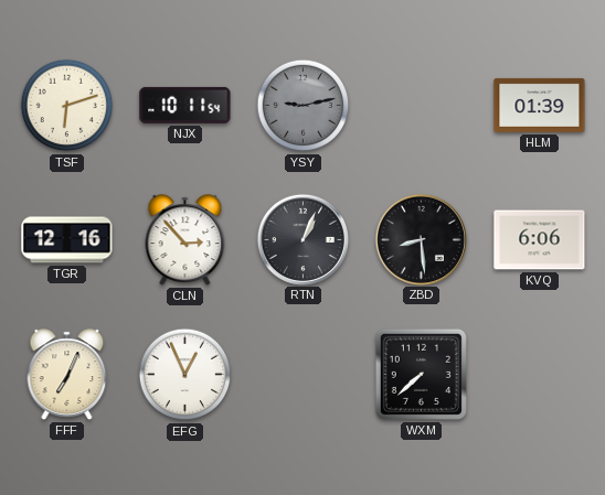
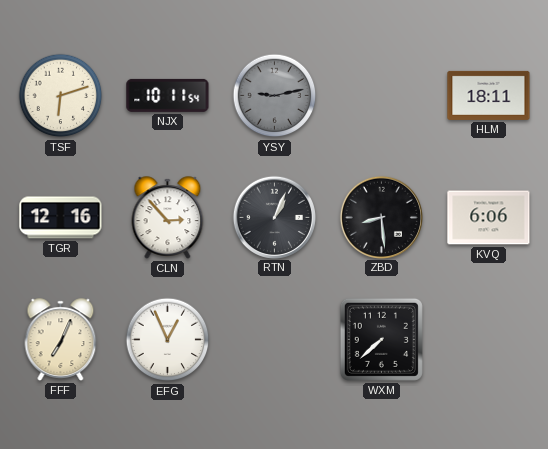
HLM: 01:39 -> 18:11 (489, 95)
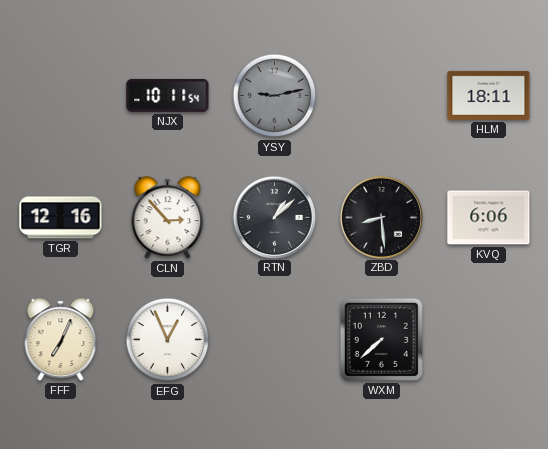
TSF: 6:12 -> none (61, 96)
RTN: 1:04 -> 1:08 (274, 217)
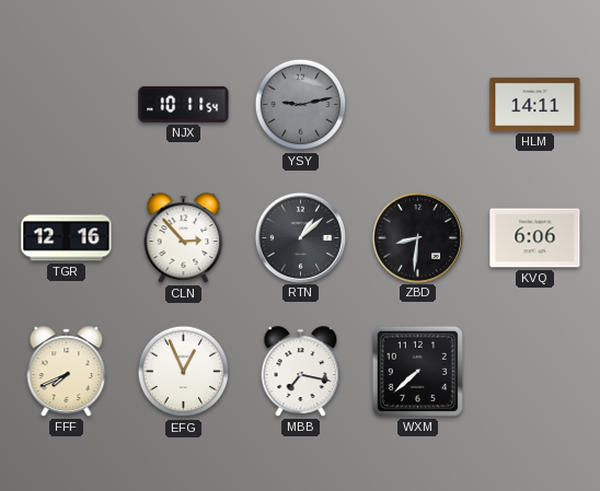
HLM: 18:11 -> 14:11 (535, 104)
ZBD: 8:29 -> 8:31 (417, 237)
FFF: 7:04 -> 7:41 (67, 372)
MBB: none -> 7:17 (301, 372)
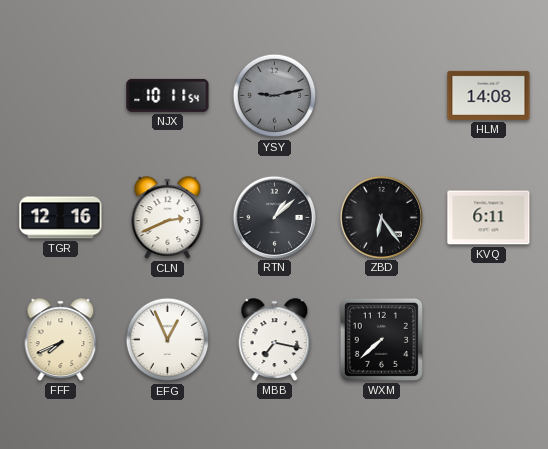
HLM: 14:11 -> 14:08 (489, 95)
CLN: 2:53 -> 2:41 (168, 218)
ZBD: 8:31 -> 6:24 (381, 217)
KVQ: 6:06 -> 6:11 (489, 218)
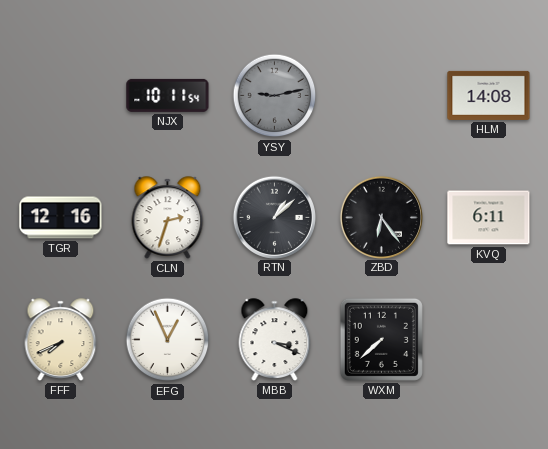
CLN: 2:41 -> 2:33 (168, 218)
MBB: 7:17 -> 3:19 (275, 340)
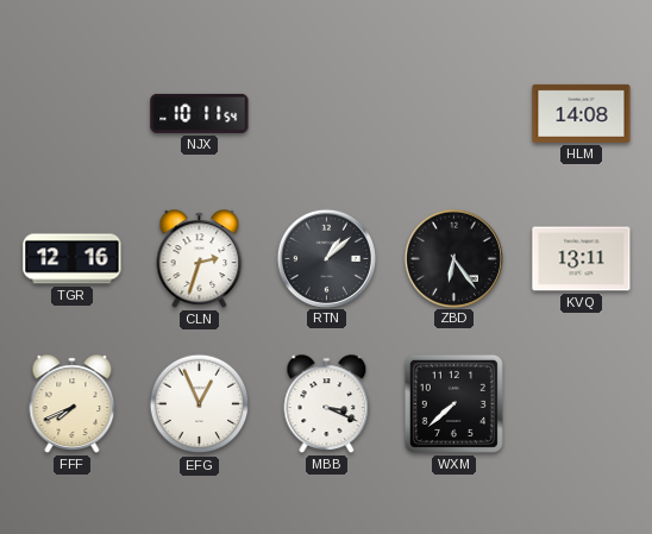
YSY: 9:13 -> none (275, 96)
KVQ: 6:11 -> 13:11 (582, 259)
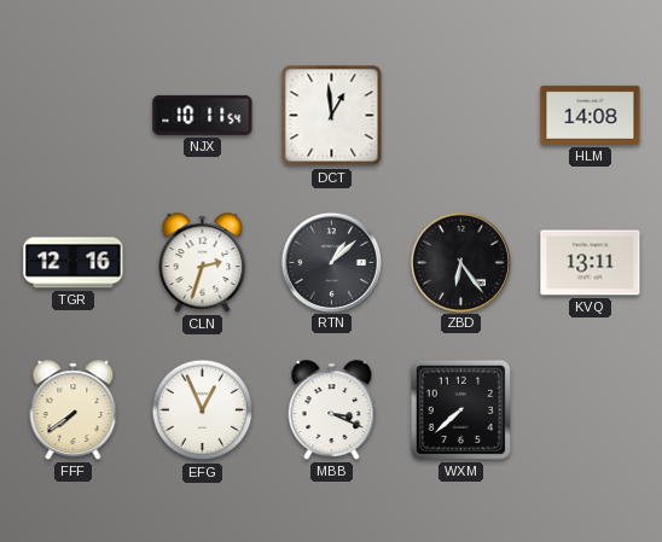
DCT: none -> 12:59 (332, 116)
FFF: 7:41 -> 7:39 (74, 410)
